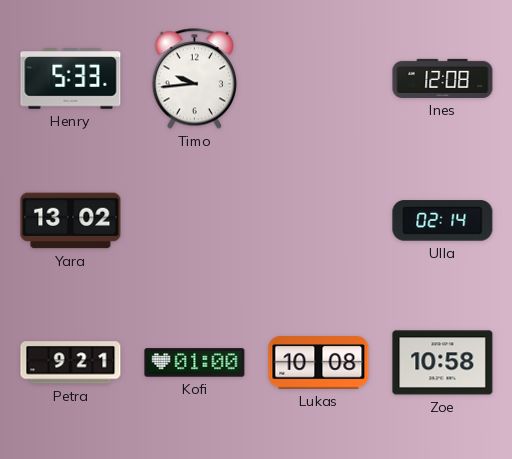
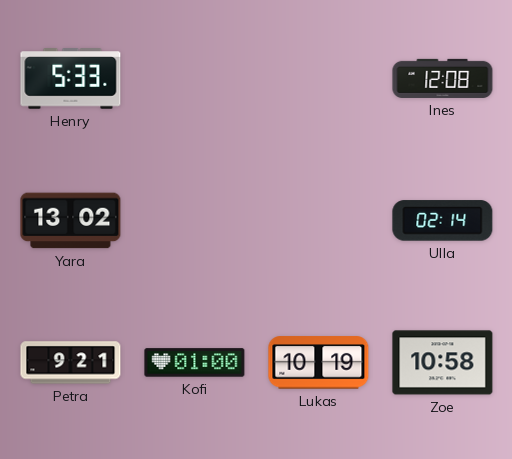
Timo: 9:44 -> none (194, 79)
Lukas: 10:08 -> 10:19 (319, 363)
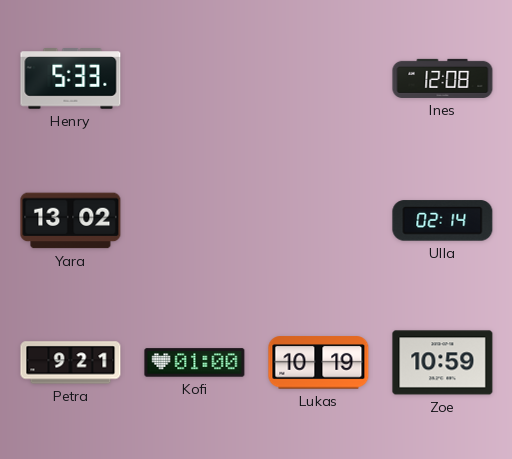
Zoe: 10:58 -> 10:59 (443, 363)
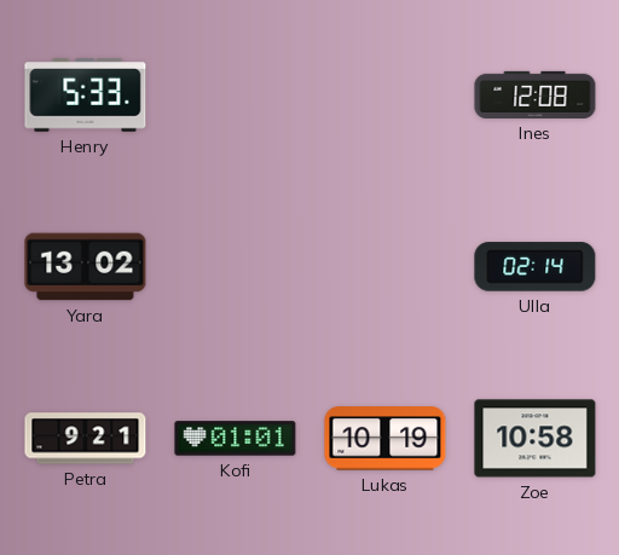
Kofi: 01:00 -> 01:01 (236, 439)
Zoe: 10:59 -> 10:58 (536, 439)
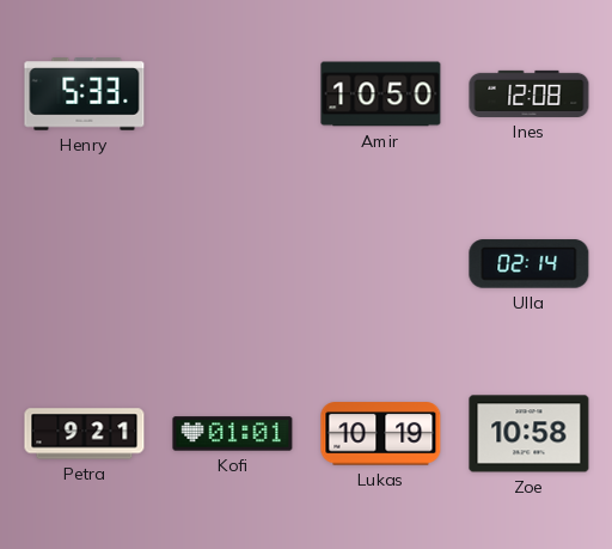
Amir: none -> 10:50 (381, 94)
Yara: 13:02 -> none (86, 267)
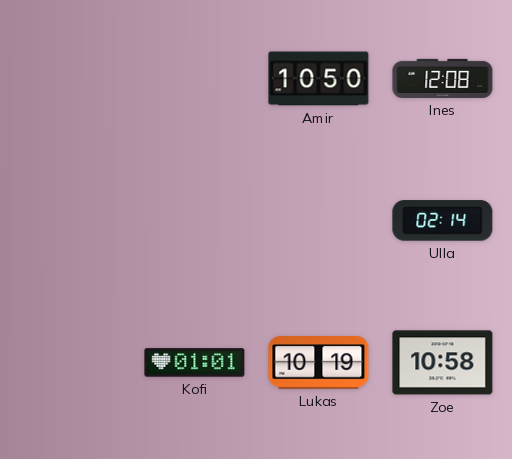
Henry: 5:33 -> none (85, 94)
Petra: 9:21 -> none (85, 434)
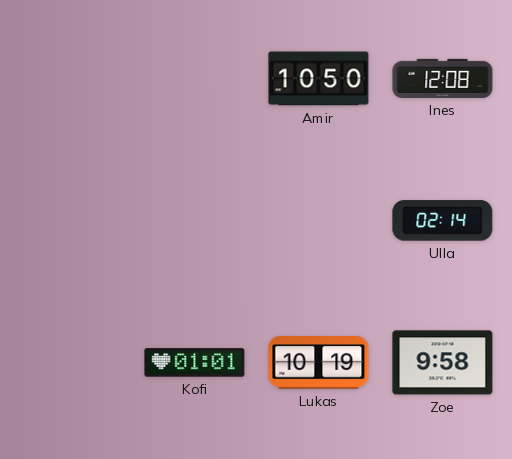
Zoe: 10:58 -> 9:58 (443, 363)
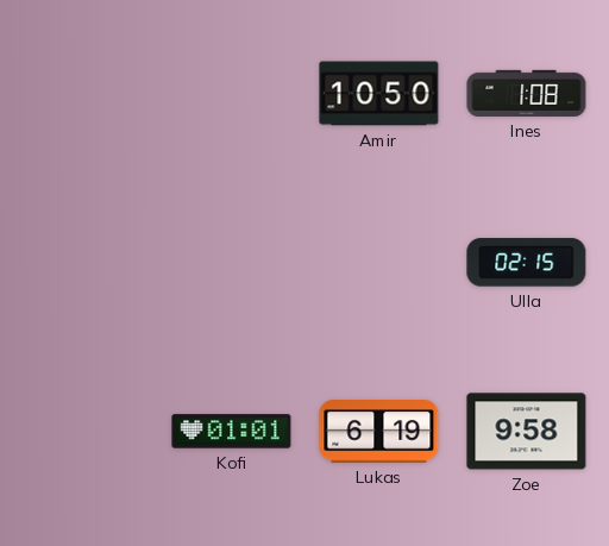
Ines: 12:08 -> 1:08 (527, 93)
Ulla: 02:14 -> 02:15 (527, 263)
Lukas: 10:19 -> 6:19 (379, 432)
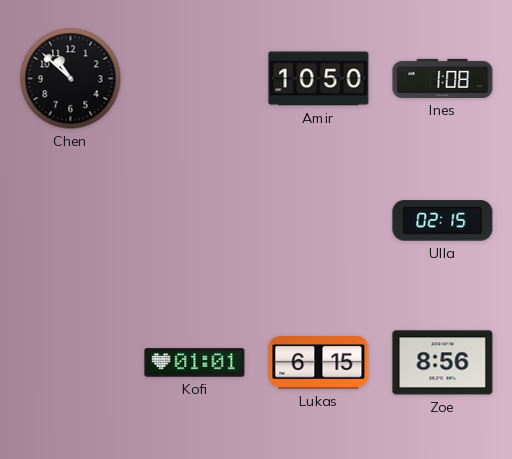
Chen: none -> 10:52 (71, 79)
Lukas: 6:19 -> 6:15 (319, 363)
Zoe: 9:58 -> 8:56 (443, 363)
